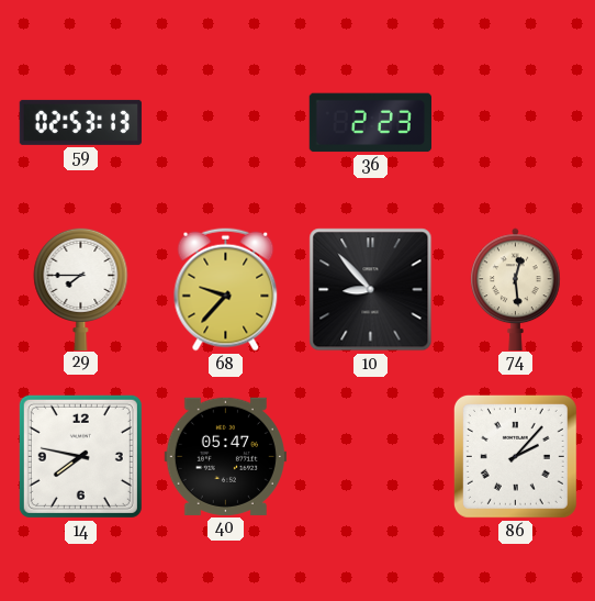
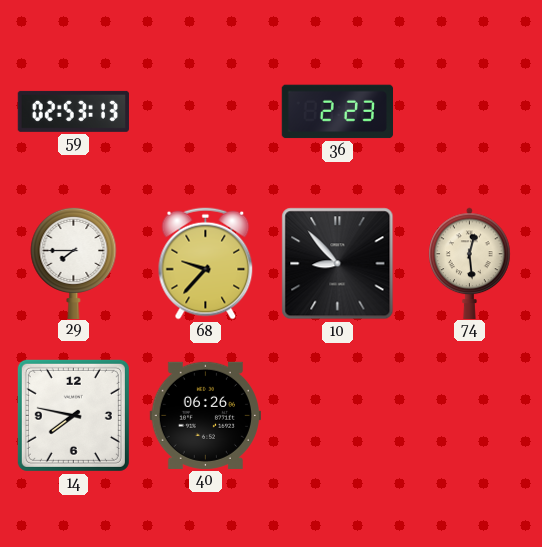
40: 05:47 -> 06:26 (205, 415)
86: 2:07 -> none (515, 456)
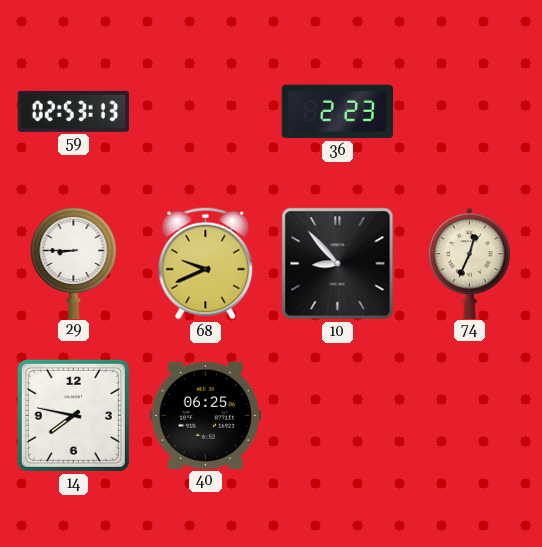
29: 7:45 -> 8:45 (74, 262)
68: 9:37 -> 9:41 (206, 264)
74: 12:29 -> 12:34 (470, 263)
40: 06:26 -> 06:25 (205, 415)
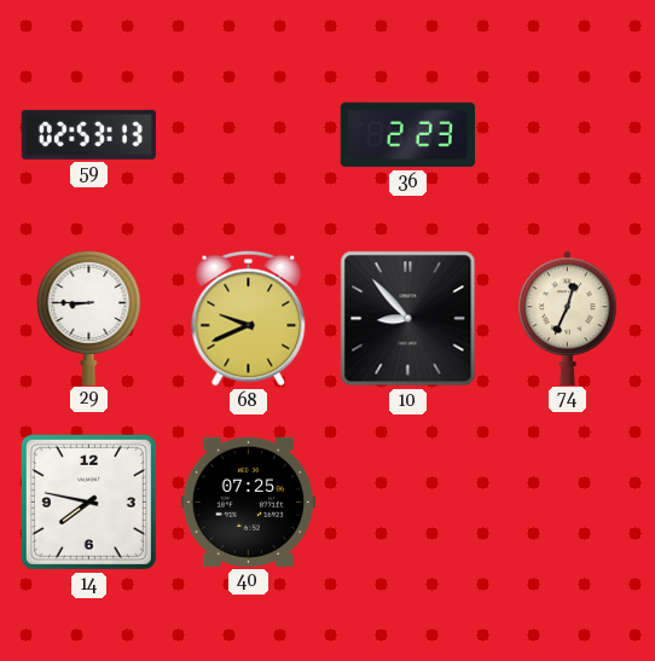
40: 06:25 -> 07:25 (248, 501)
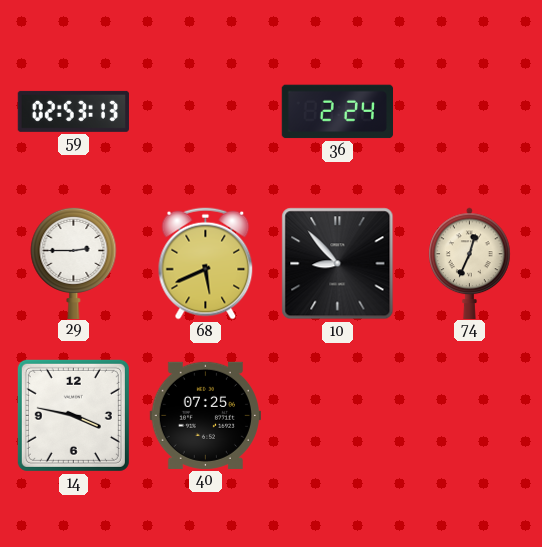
36: 2:23 -> 2:24 (337, 112)
29: 8:45 -> 2:45 (74, 262)
68: 9:41 -> 5:41 (206, 264)
14: 7:47 -> 3:47 (73, 415)
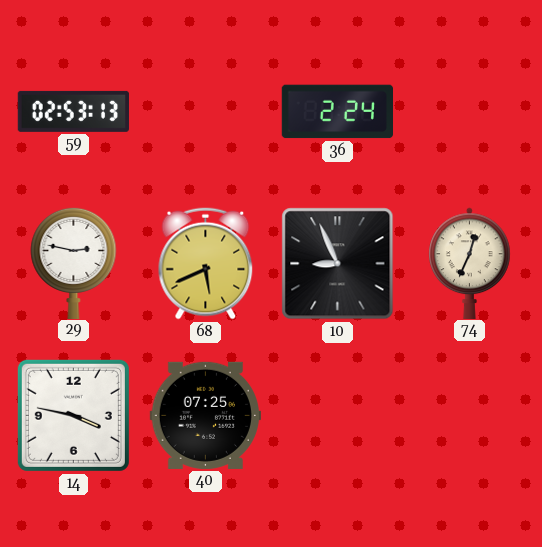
29: 2:45 -> 2:47 (74, 262)
10: 8:53 -> 8:56 (338, 264)
